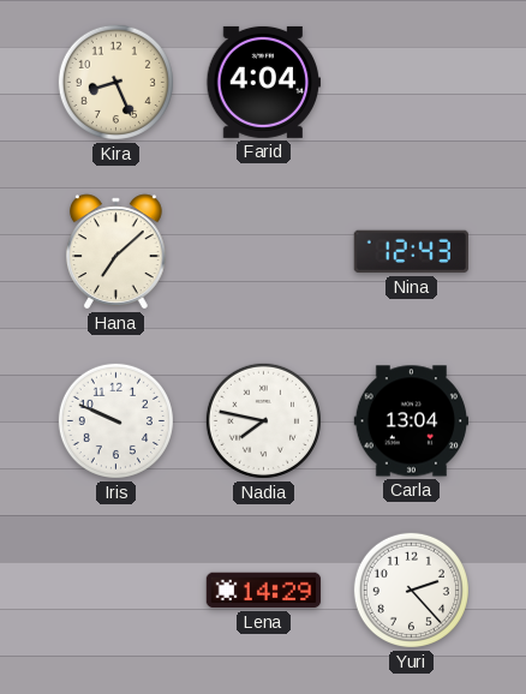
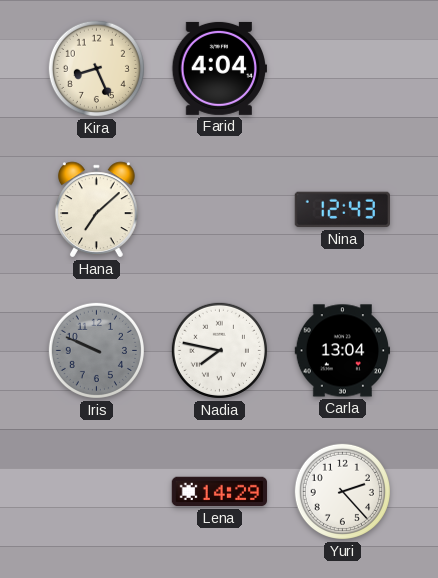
Iris dial: white -> grey (96, 350)
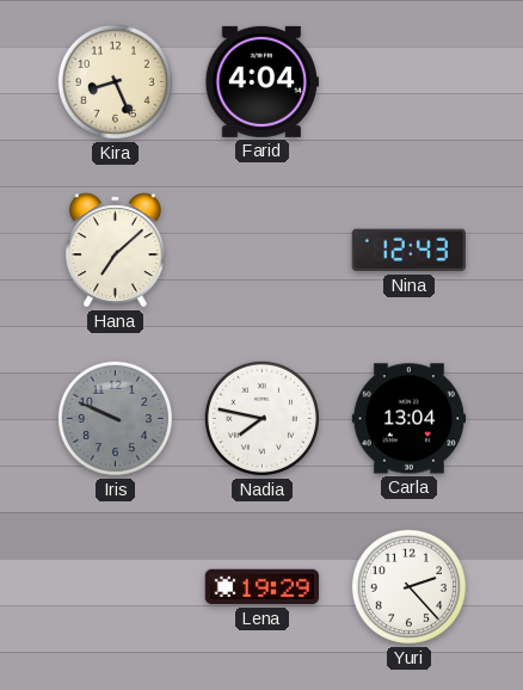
Lena: 14:29 -> 19:29 (263, 587)
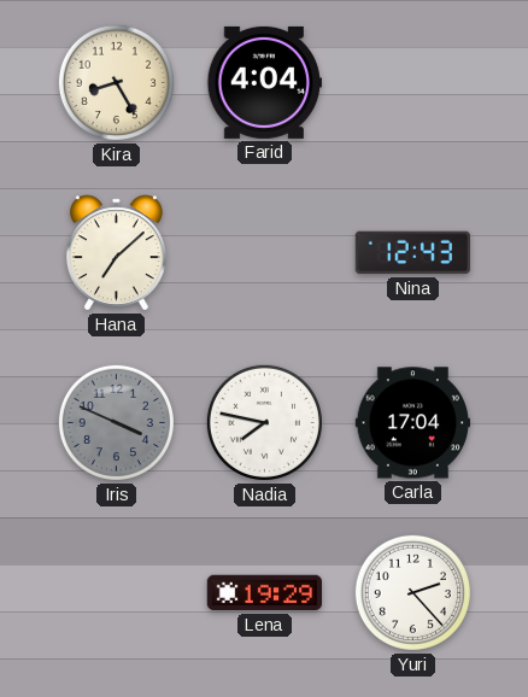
Kira: 8:26 -> 8:25 (116, 82)
Iris: 9:49 -> 3:49 (116, 422)
Carla: 13:04 -> 17:04 (413, 423)
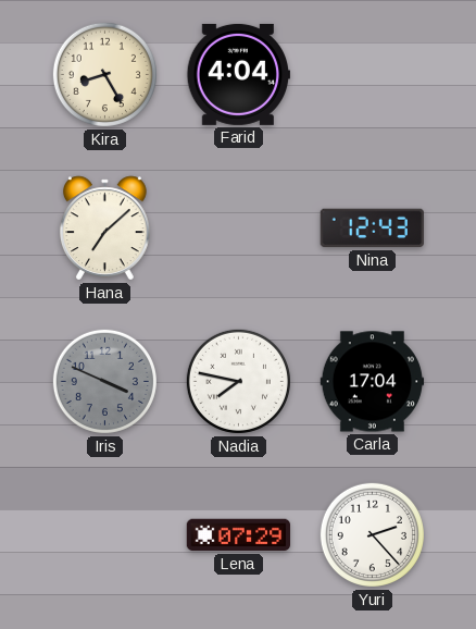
Lena: 19:29 -> 07:29 (239, 535)
